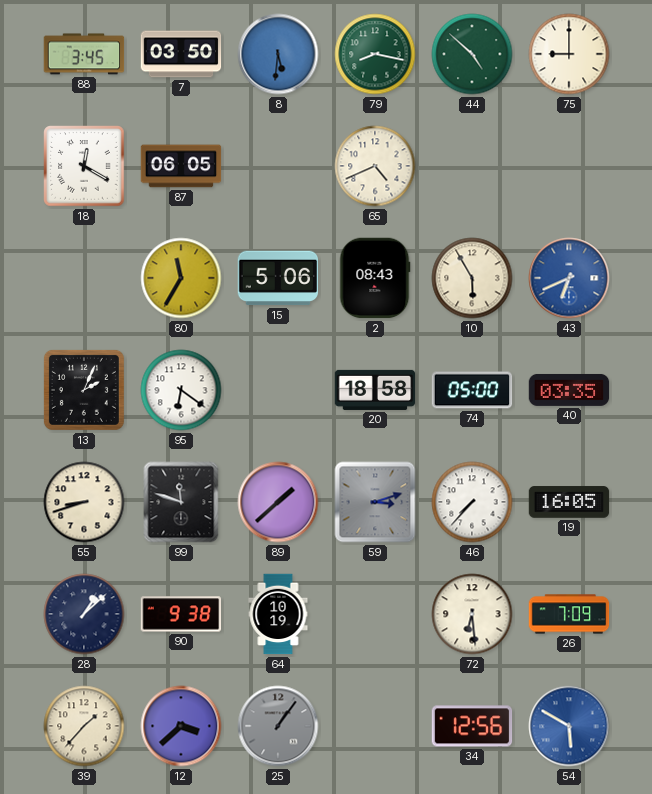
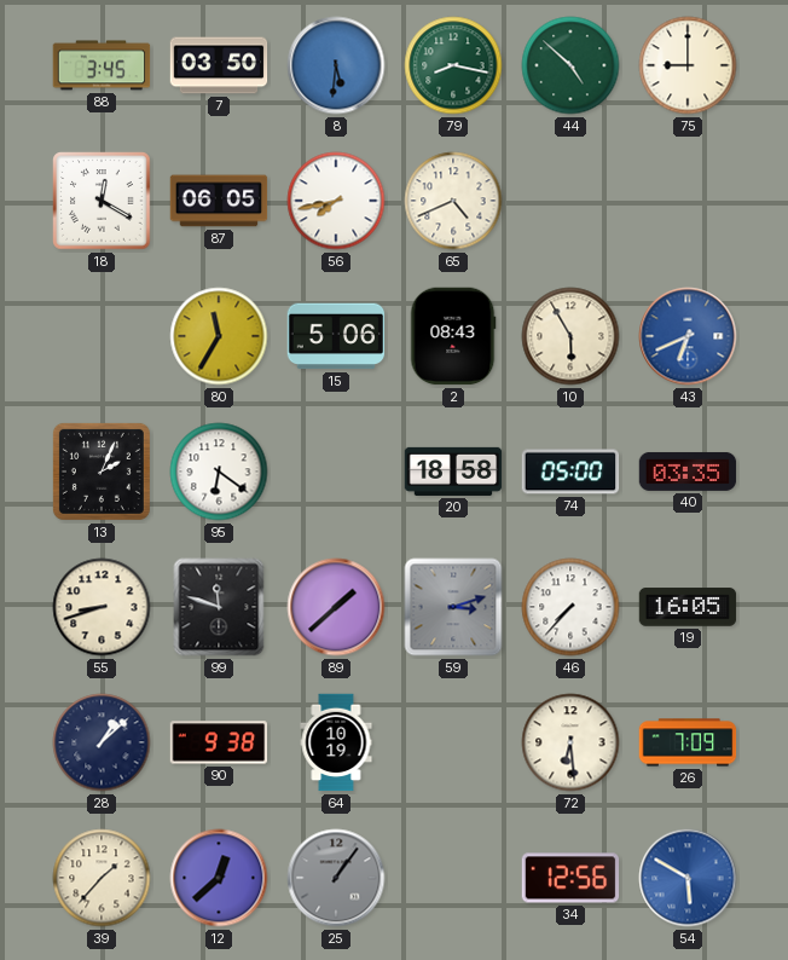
56: none -> 7:43 (336, 201)
12: 3:38 -> 12:38 (219, 878)
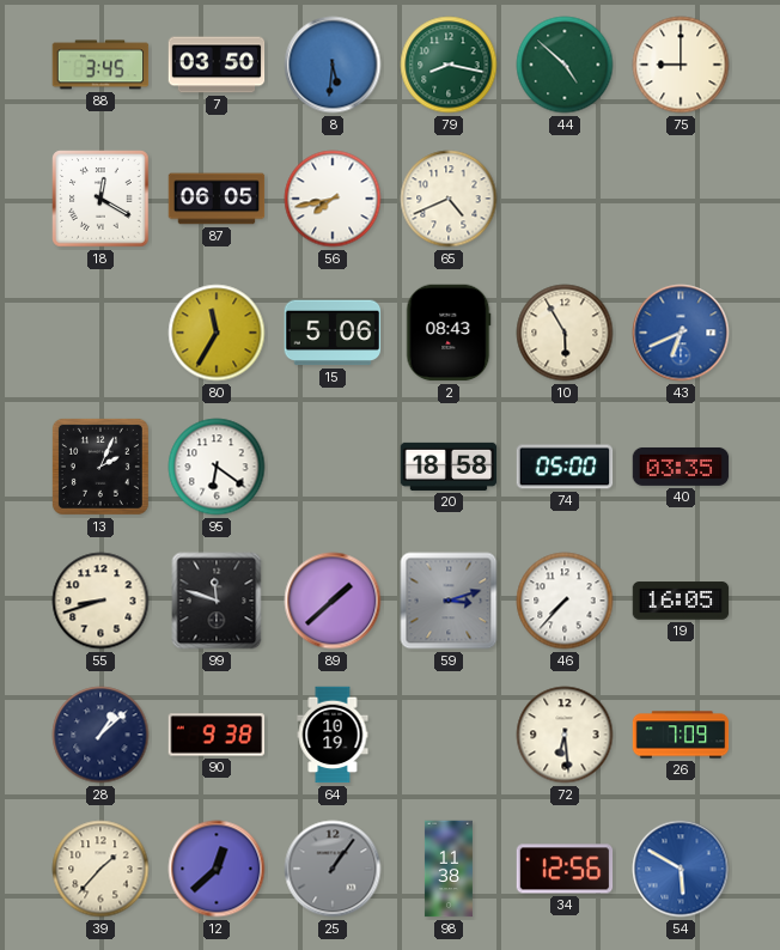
98: none -> 11:38 (449, 869)
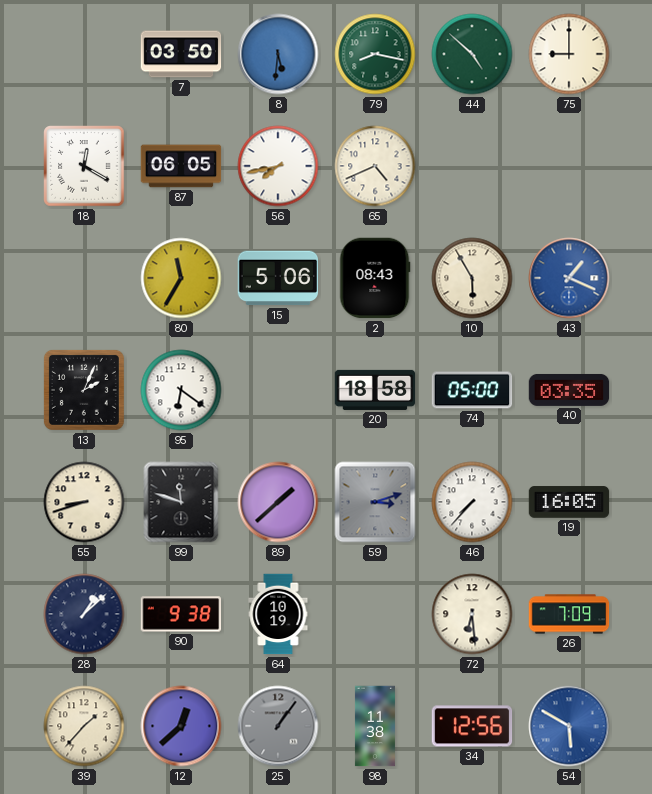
88: 3:45 -> none (100, 65)
43: 6:41 -> 1:19 (569, 278)
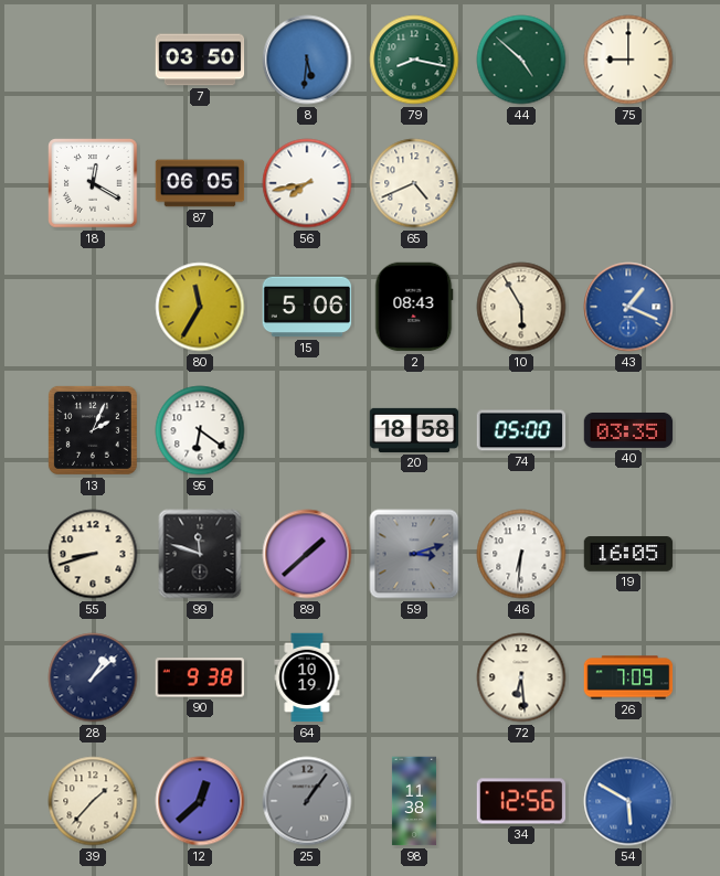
46: 7:37 -> 6:31 (521, 554)
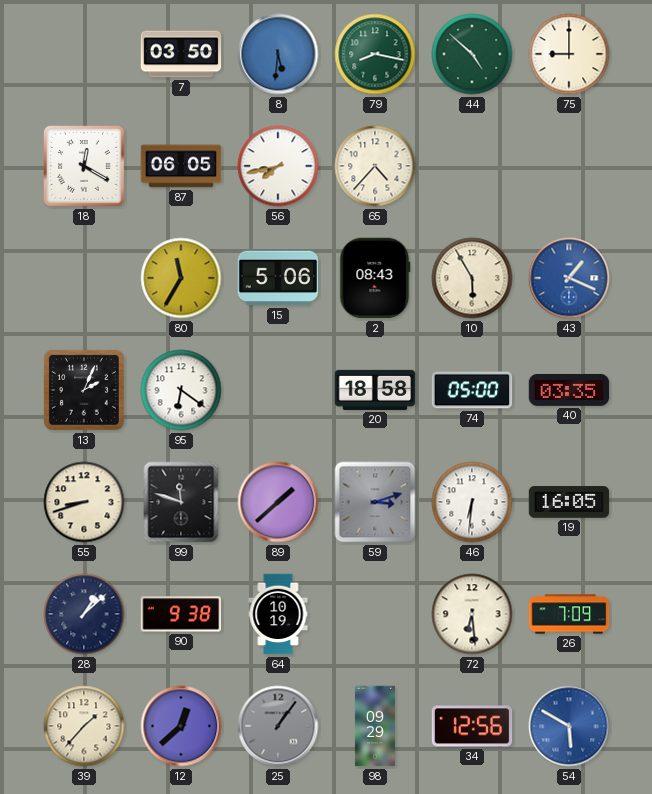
65: 4:41 -> 4:37 (375, 166)
98: 11:38 -> 09:29 (375, 726)
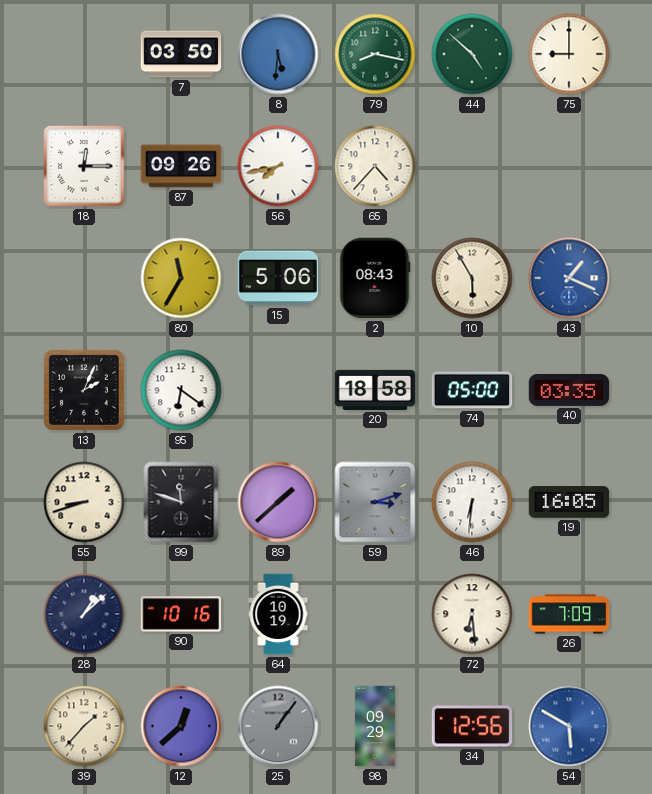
18: 12:20 -> 12:15 (84, 166)
87: 06:05 -> 09:26 (181, 166)
90: 9:38 -> 10:16 (181, 614)
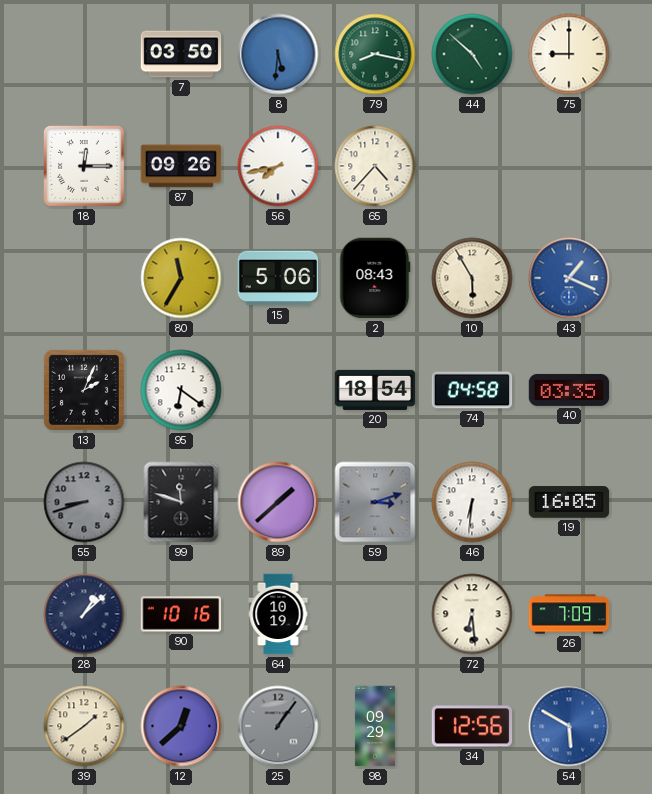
20: 18:58 -> 18:54 (375, 390)
74: 05:00 -> 04:58 (472, 390)
55 dial: cream -> grey (84, 502)
39: 1:37 -> 1:39 (84, 726)
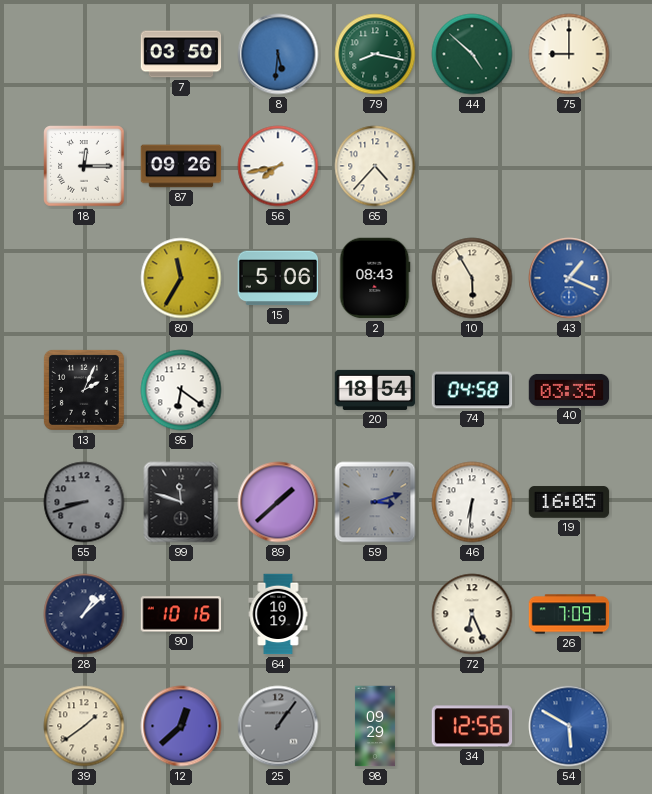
72: 6:29 -> 6:26 (472, 614)
